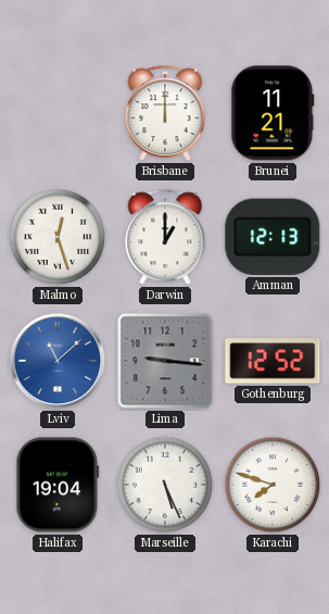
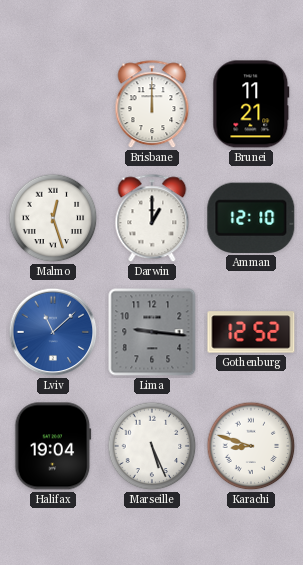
Amman: 12:13 -> 12:10 (251, 218)
Karachi: 7:48 -> 8:48 (251, 446)
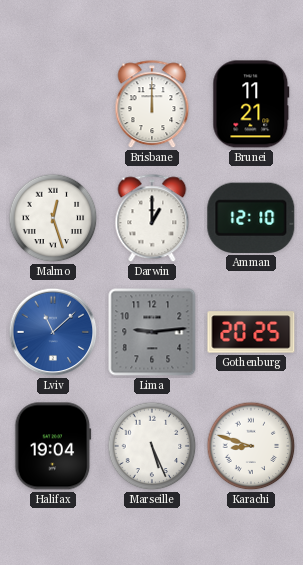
Lima: 9:16 -> 9:14 (152, 332)
Gothenburg: 12:52 -> 20:25 (251, 332)
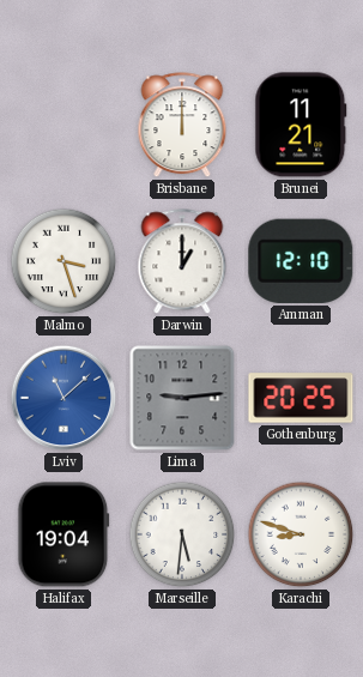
Malmo: 12:27 -> 3:27 (63, 261)
Marseille: 5:26 -> 5:31 (182, 534)
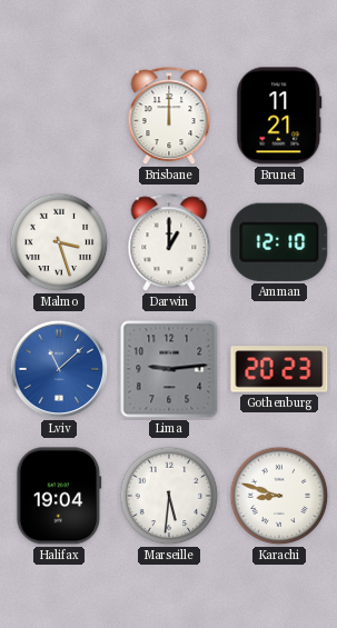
Gothenburg: 20:25 -> 20:23 (279, 369)
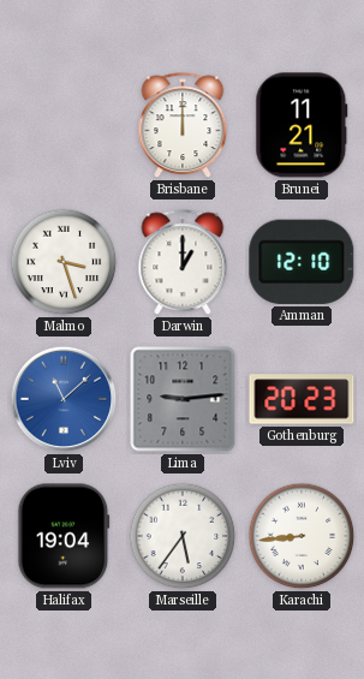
Marseille: 5:31 -> 5:36 (183, 536)
Karachi: 8:48 -> 8:44 (302, 536)
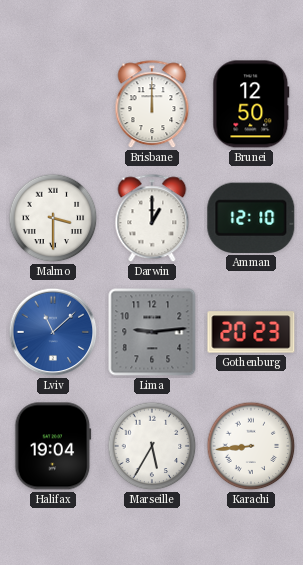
Brunei: 11:21 -> 12:50 (251, 104)
Malmo: 3:27 -> 3:30 (53, 218)
Marseille: 5:36 -> 5:35 (152, 446)
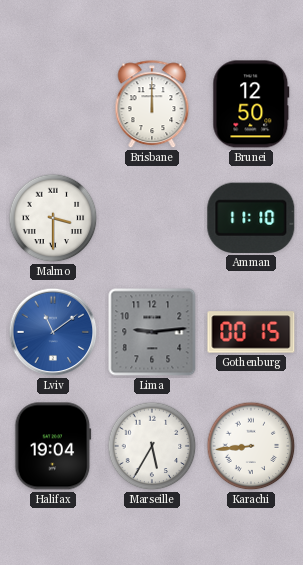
Darwin: 1:00 -> none (152, 219)
Amman: 12:10 -> 11:10 (251, 218)
Lviv: 11:08 -> 11:09 (53, 332)
Gothenburg: 20:23 -> 00:15 (251, 332)
